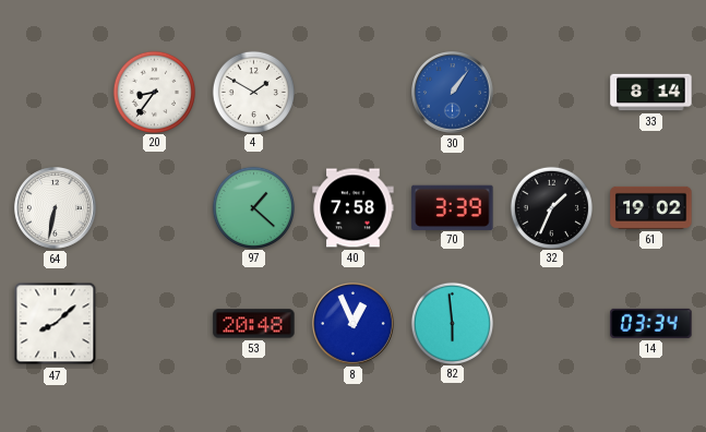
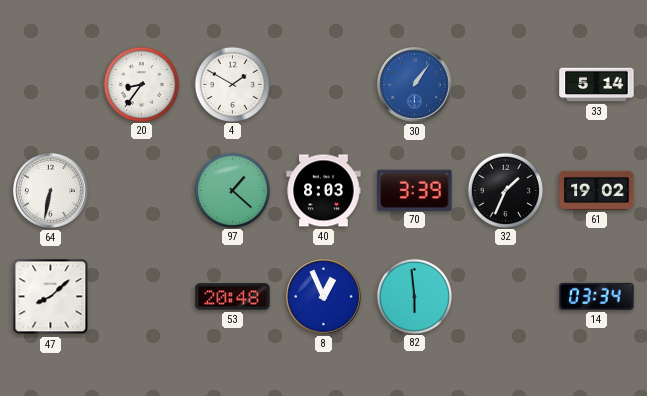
33: 8:14 -> 5:14 (597, 85)
40: 7:58 -> 8:03 (324, 191)
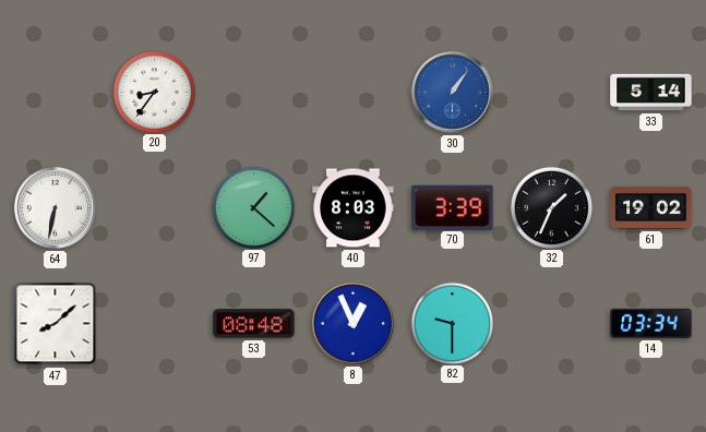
4: 1:50 -> none (232, 84)
53: 20:48 -> 08:48 (254, 324)
82: 5:59 -> 9:30 (452, 323)
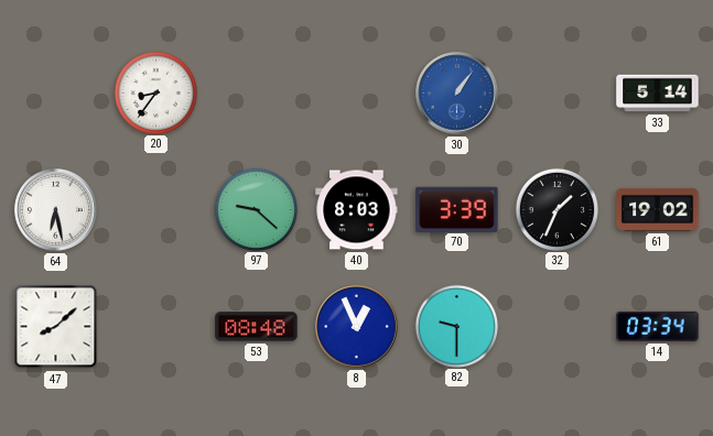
64: 6:32 -> 6:28 (56, 210)
97: 1:22 -> 9:22 (256, 209)
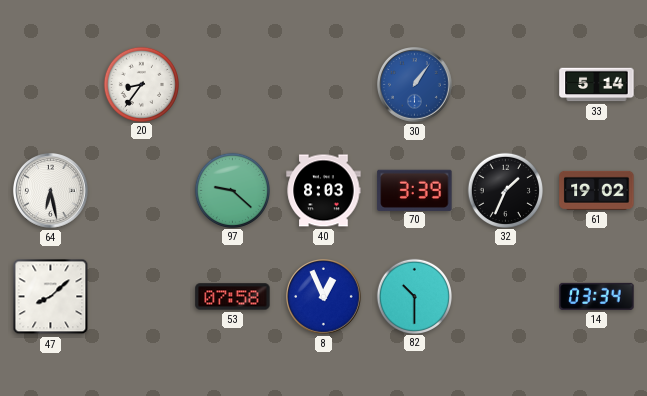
53: 08:48 -> 07:58 (233, 297)
82: 9:30 -> 10:30 (414, 296)
